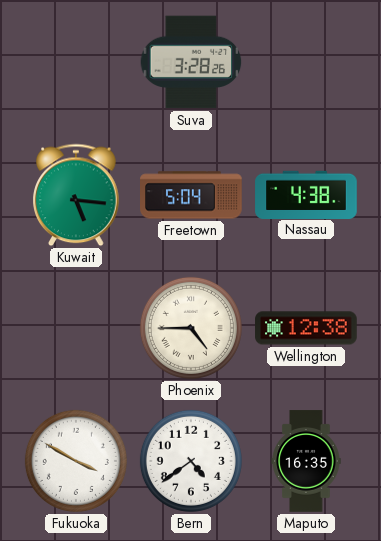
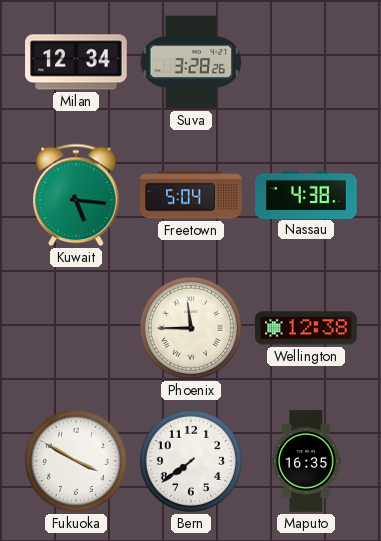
Milan: none -> 12:34 (76, 62)
Phoenix: 4:45 -> 11:45 (191, 328)
Bern: 4:39 -> 7:39 (191, 461)
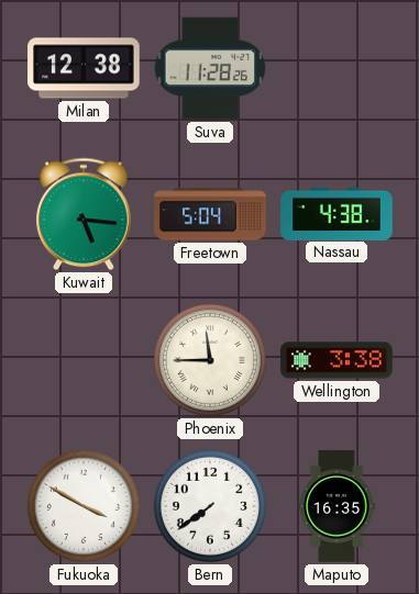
Milan: 12:34 -> 12:38 (84, 68)
Suva: 3:28 -> 11:28 (210, 68)
Wellington: 12:38 -> 3:38 (337, 360)
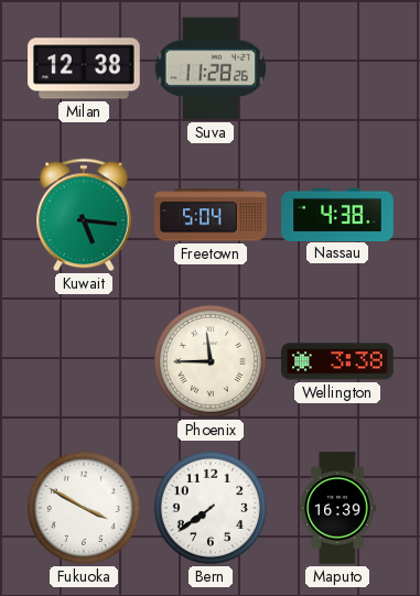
Maputo: 16:35 -> 16:39 (337, 508)
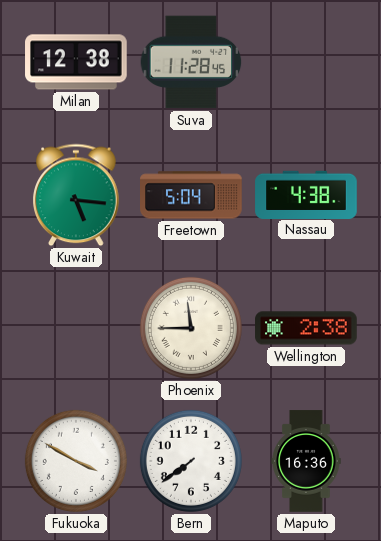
Suva: 11:28:26 -> 11:28:45 (191, 62)
Wellington: 3:38 -> 2:38 (306, 328)
Maputo: 16:39 -> 16:36 (306, 461)
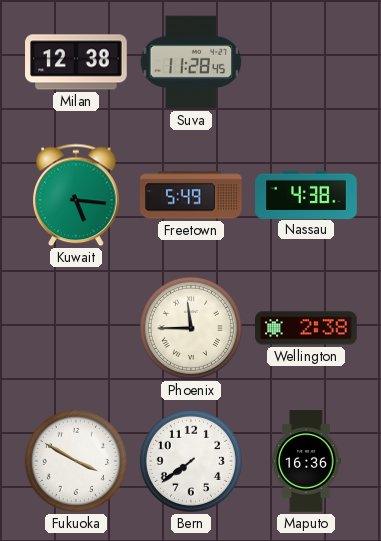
Freetown: 5:04 -> 5:49 (191, 195)
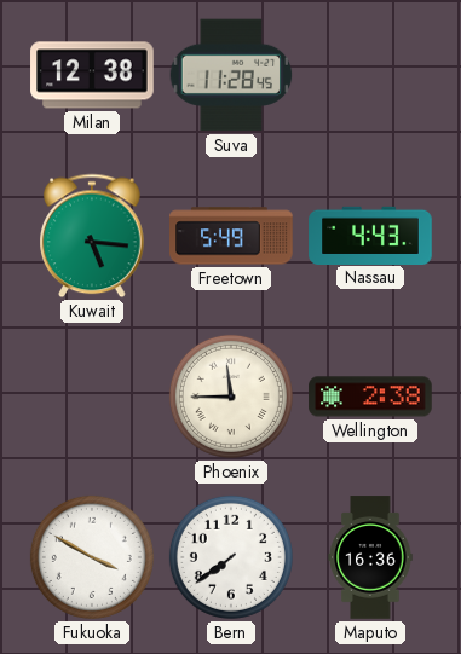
Nassau: 4:38 -> 4:43 (370, 235)
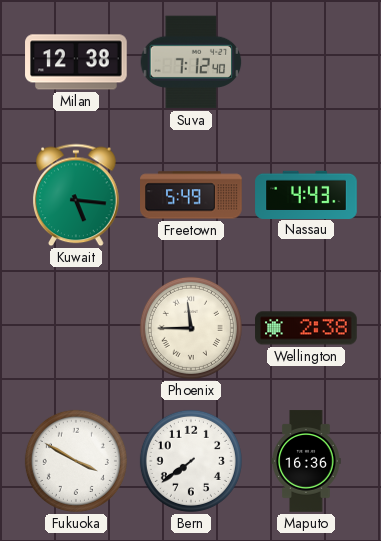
Suva: 11:28 -> 7:12 (191, 62)
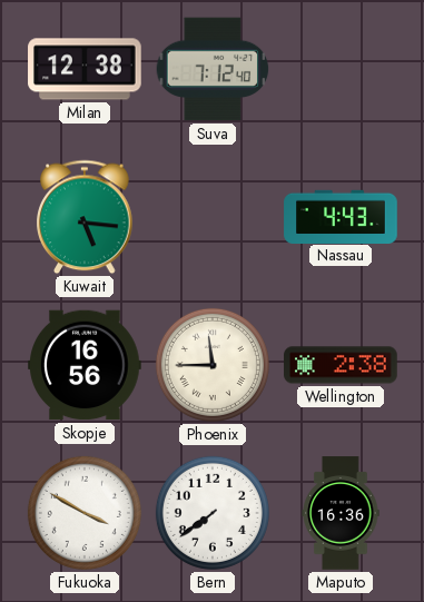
Freetown: 5:49 -> none (191, 195)
Skopje: none -> 16:56 (85, 365)
